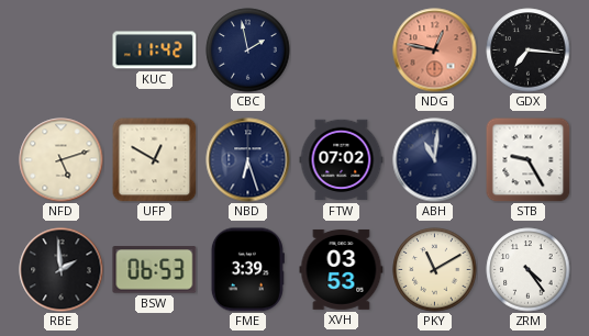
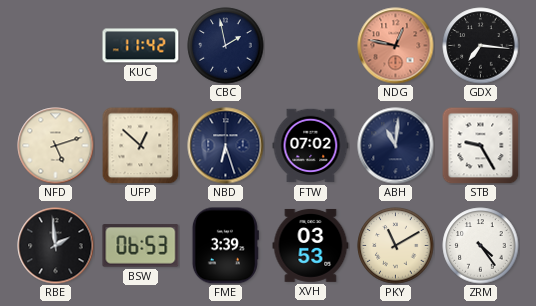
UFP: 12:50 -> 12:52 (140, 146)
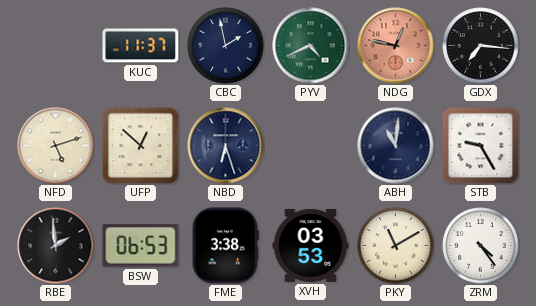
KUC: 11:42 -> 11:37 (141, 46)
PYV: none -> 4:41 (311, 46)
FTW: 07:02 -> none (311, 146)
FME: 3:39 -> 3:38 (225, 246)
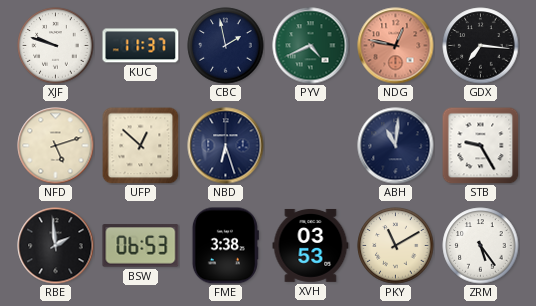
XJF: none -> 9:48 (56, 46)
ZRM: 4:24 -> 5:24 (481, 246)
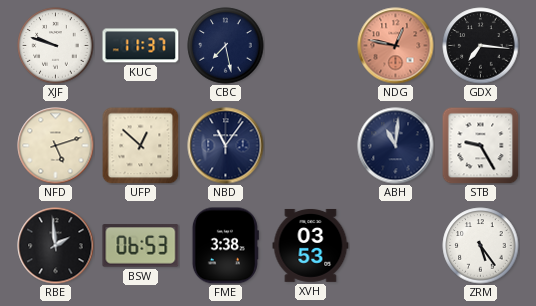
CBC: 1:58 -> 7:28 (226, 46)
PYV: 4:41 -> none (311, 46)
NBD: 6:27 -> 11:06 (226, 146)
PKY: 11:10 -> none (396, 246)
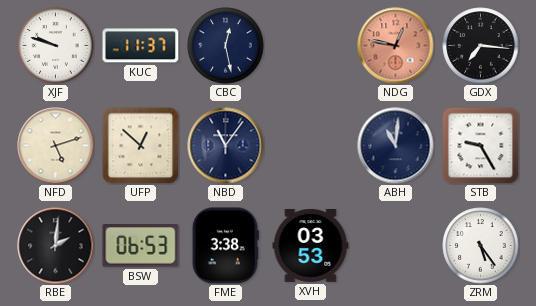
CBC: 7:28 -> 12:28 (226, 46)
RBE: 1:59 -> 2:01 (56, 246)
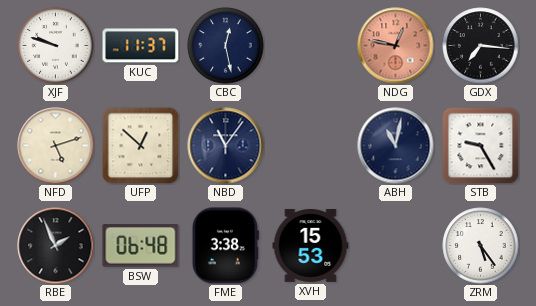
ABH: 11:01 -> 11:02 (396, 146)
RBE: 2:01 -> 1:56 (56, 246)
BSW: 06:53 -> 06:48 (141, 246)
XVH: 03:53 -> 15:53 (311, 245)
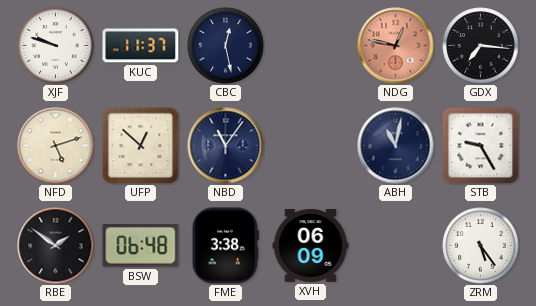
RBE: 1:56 -> 1:51 (56, 246)
XVH: 15:53 -> 06:09 (311, 245)
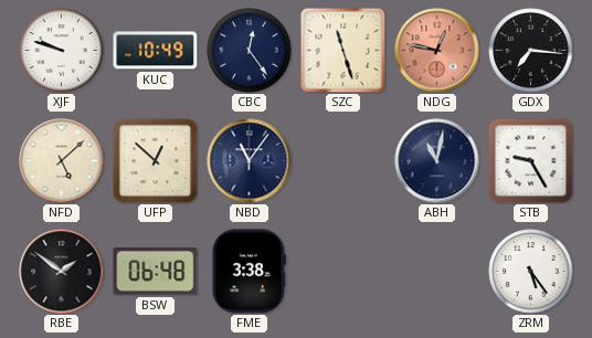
KUC: 11:37 -> 10:49 (156, 51)
CBC: 12:28 -> 12:24 (250, 51)
SZC: none -> 11:27 (342, 50)
NFD: 5:12 -> 5:08 (62, 161)
XVH: 06:09 -> none (311, 245)
